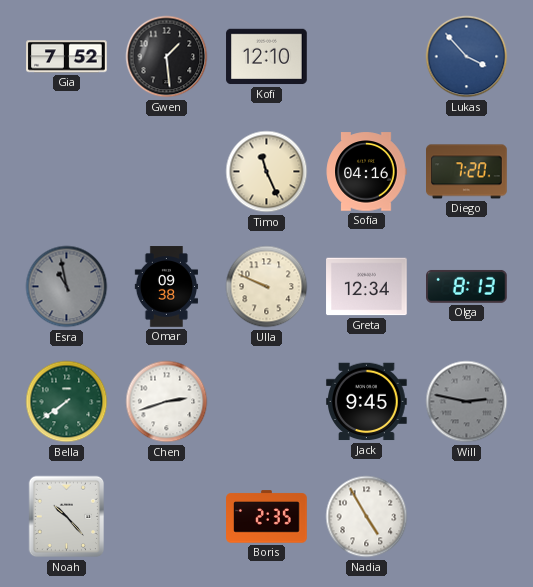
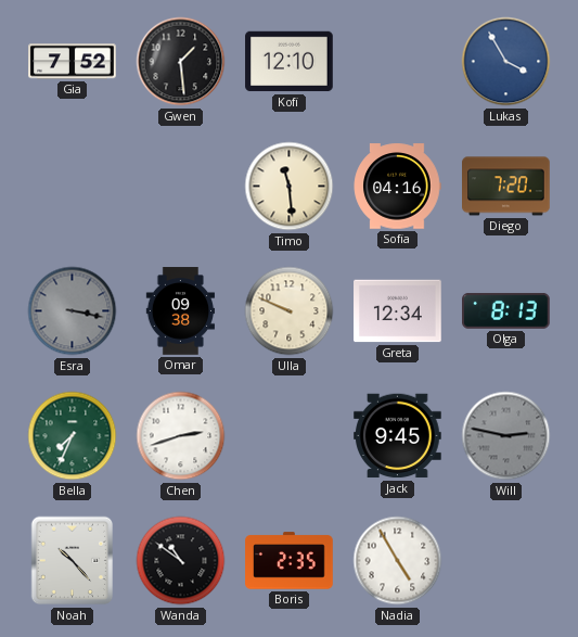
Lukas: 3:53 -> 3:55 (506, 62)
Timo: 11:26 -> 11:29 (290, 187)
Esra: 10:58 -> 3:17 (73, 311)
Bella: 7:39 -> 7:34 (73, 436)
Wanda: none -> 10:51 (181, 561)
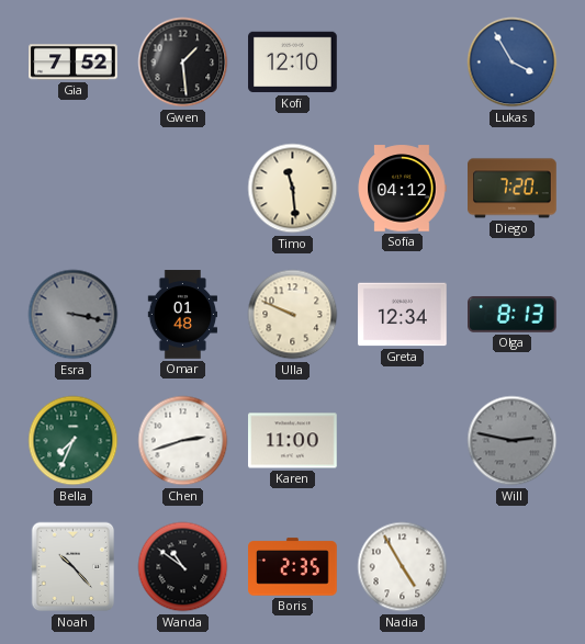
Sofia: 04:16 -> 04:12 (402, 189)
Omar: 09:38 -> 01:48 (182, 315)
Karen: none -> 11:00 (293, 441)
Jack: 9:45 -> none (398, 436)
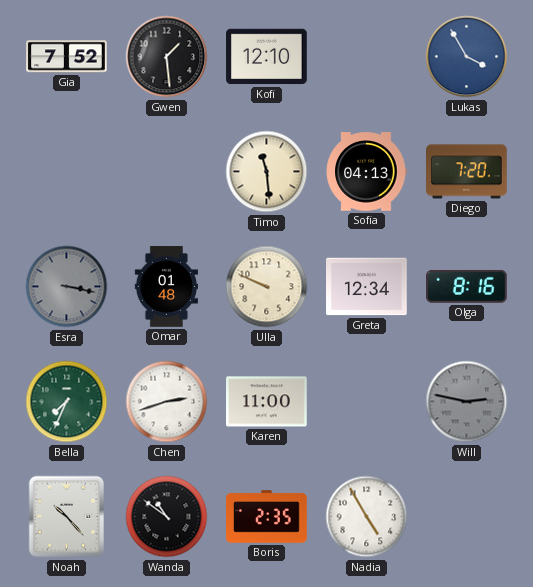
Sofia: 04:12 -> 04:13 (366, 172)
Olga: 8:13 -> 8:16 (467, 286)
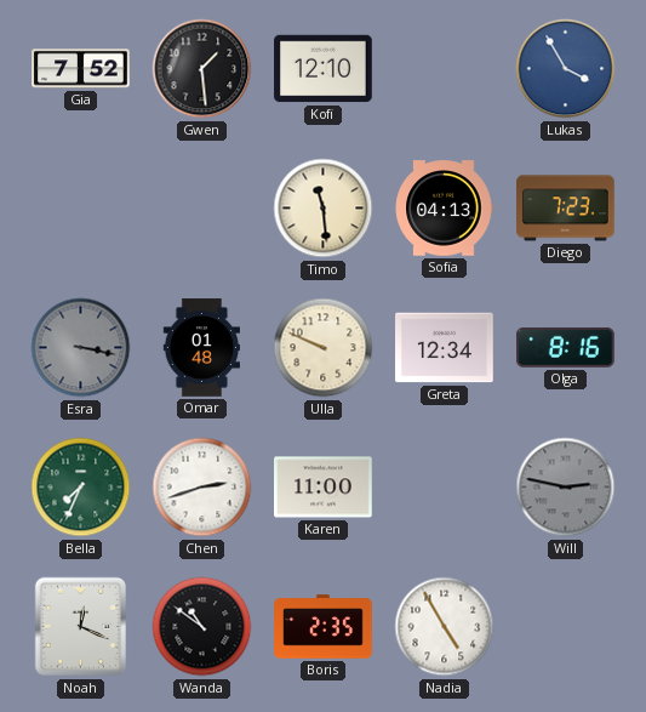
Diego: 7:20 -> 7:23 (566, 209)
Noah: 10:23 -> 12:19 (81, 627)
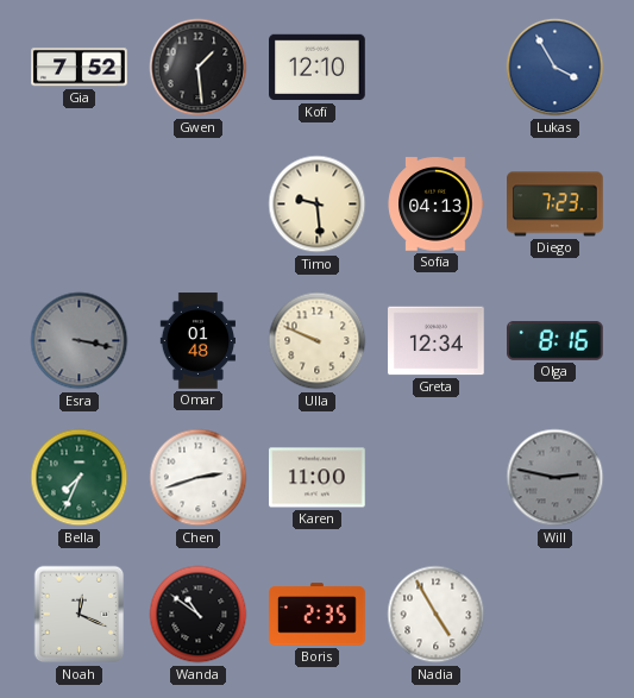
Timo: 11:29 -> 9:29 (318, 205)
